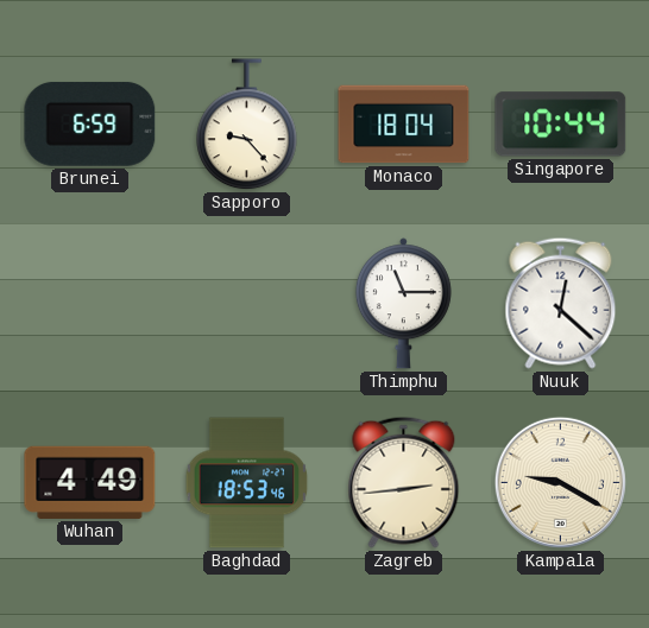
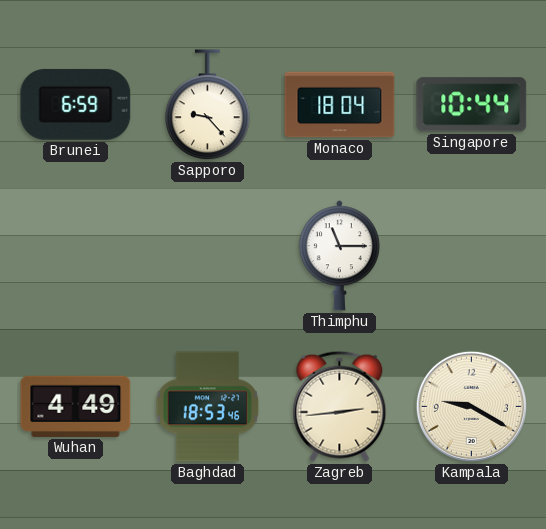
Nuuk: 12:22 -> none (561, 303)
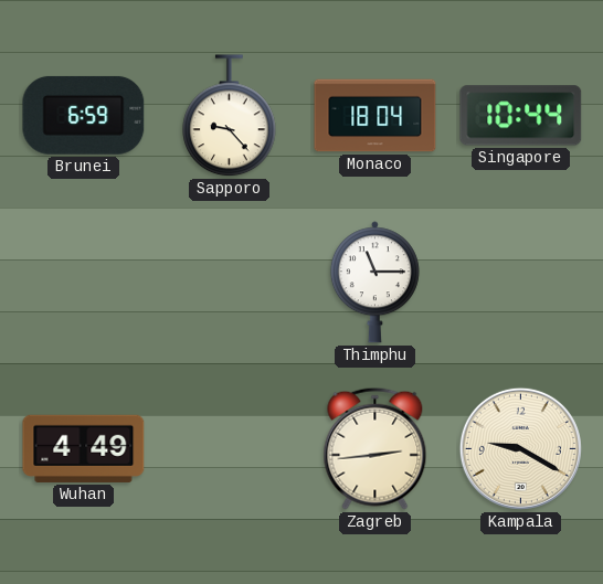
Baghdad: 18:53 -> none (208, 407)
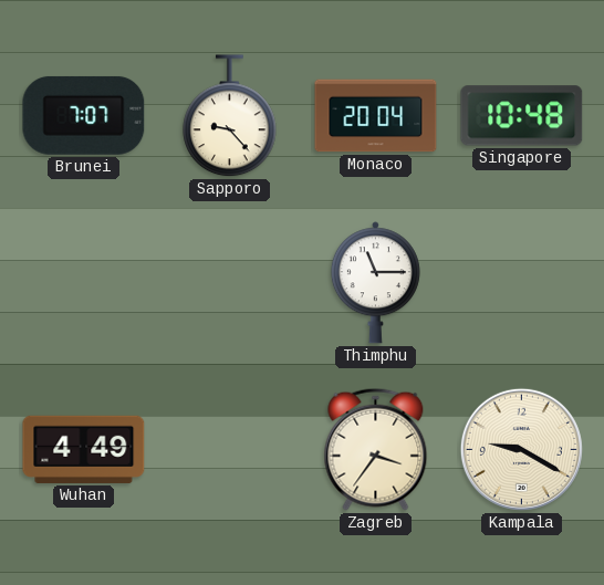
Brunei: 6:59 -> 7:07 (84, 115)
Monaco: 18:04 -> 20:04 (376, 116)
Singapore: 10:44 -> 10:48 (522, 116)
Zagreb: 2:44 -> 3:36 (376, 449)
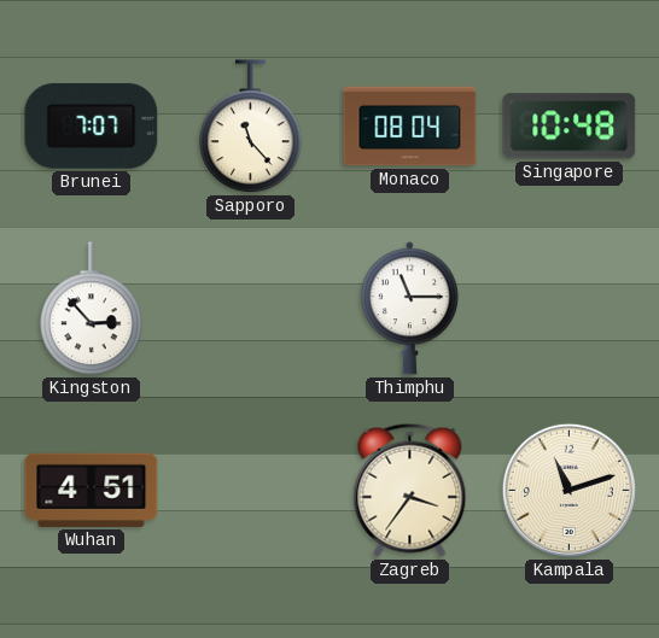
Sapporo: 9:23 -> 11:23 (251, 127)
Monaco: 20:04 -> 08:04 (410, 127)
Kingston: none -> 2:53 (92, 309)
Wuhan: 4:49 -> 4:51 (92, 490)
Kampala: 9:20 -> 11:12 (568, 490)
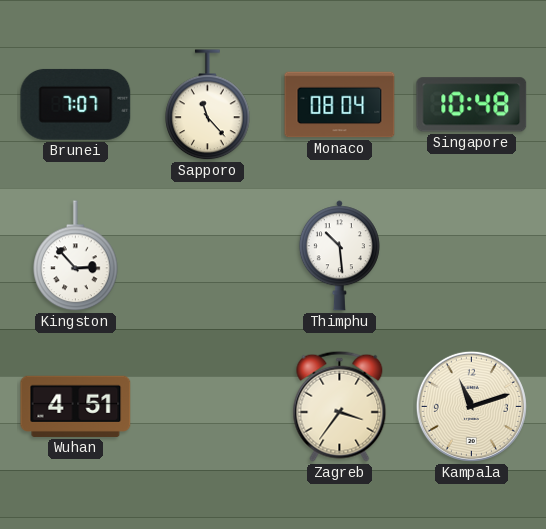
Thimphu: 11:15 -> 10:29 (339, 256)
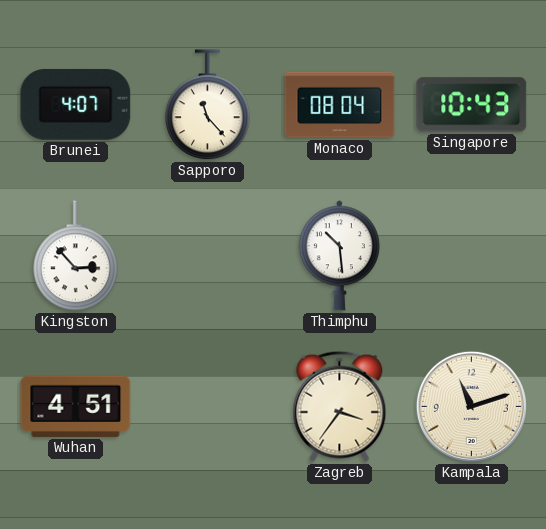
Brunei: 7:07 -> 4:07 (76, 104)
Singapore: 10:48 -> 10:43 (472, 105)
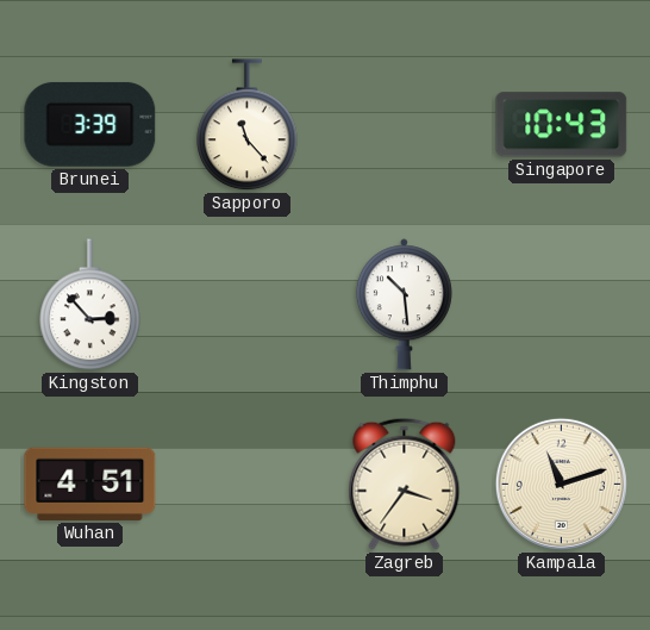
Brunei: 4:07 -> 3:39 (90, 124)
Monaco: 08:04 -> none (340, 105)
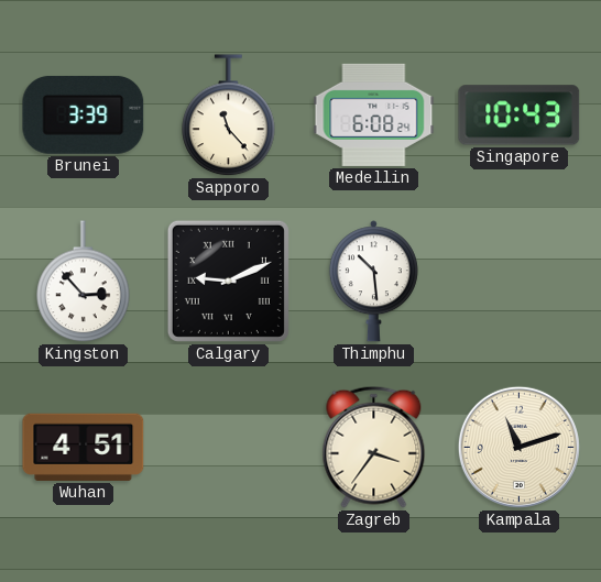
Medellin: none -> 6:08 (374, 114)
Calgary: none -> 9:11 (228, 281)
